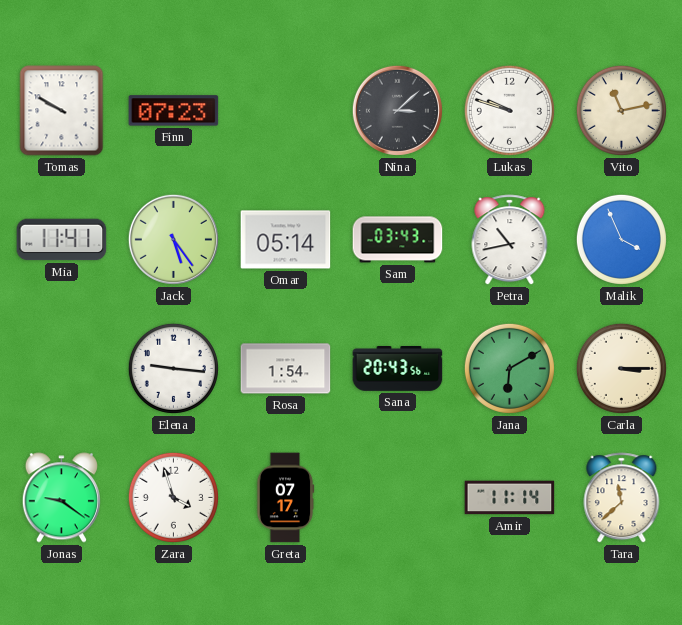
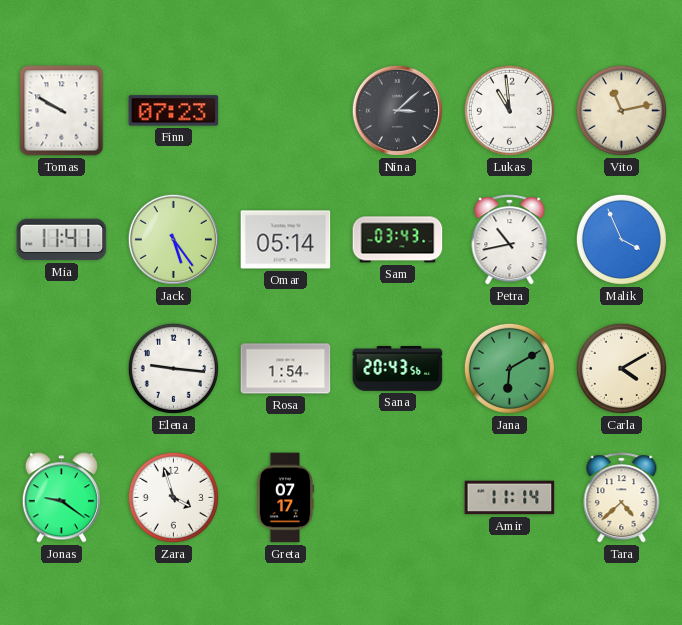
Lukas: 9:48 -> 10:59 (509, 110)
Carla: 3:15 -> 4:10 (621, 368)
Tara: 11:38 -> 4:38 (622, 498)
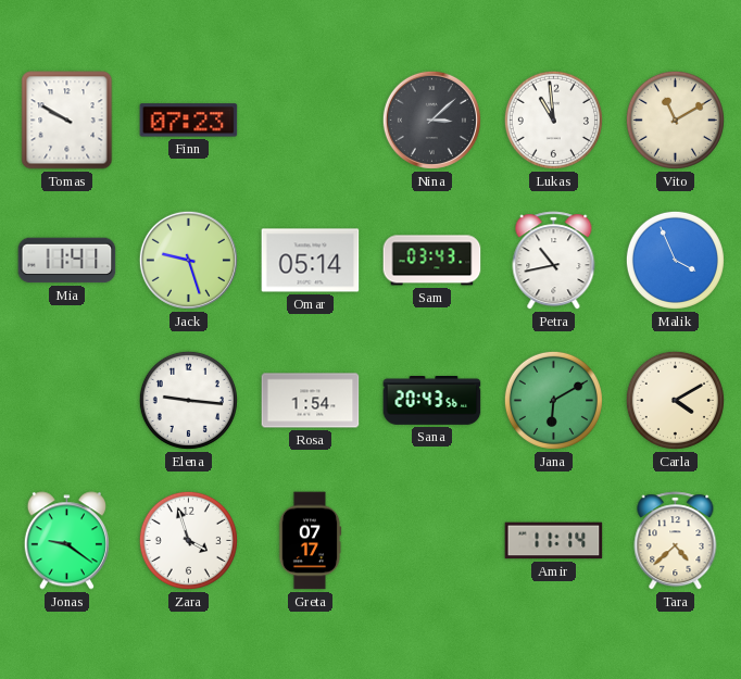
Vito: 11:13 -> 11:10 (675, 120)
Jack: 5:24 -> 9:27 (188, 260)
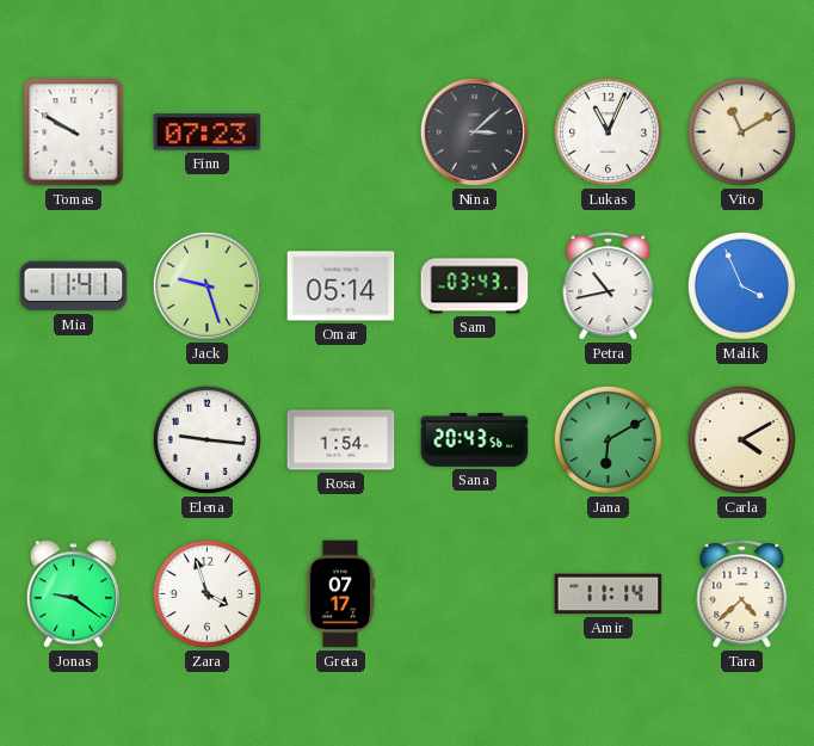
Lukas: 10:59 -> 11:04 (608, 131)
